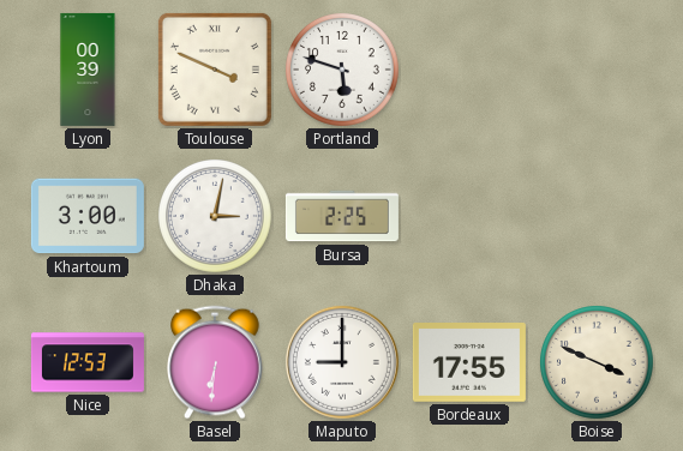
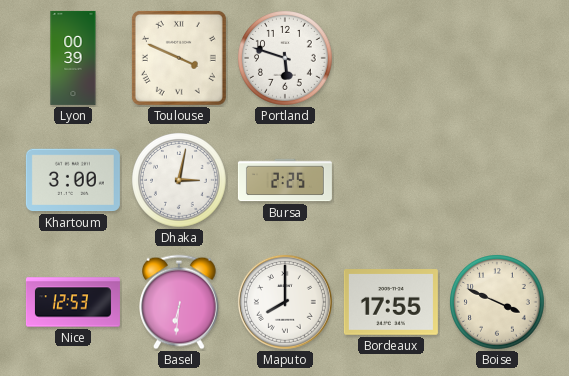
Maputo: 9:00 -> 8:00 (285, 302)
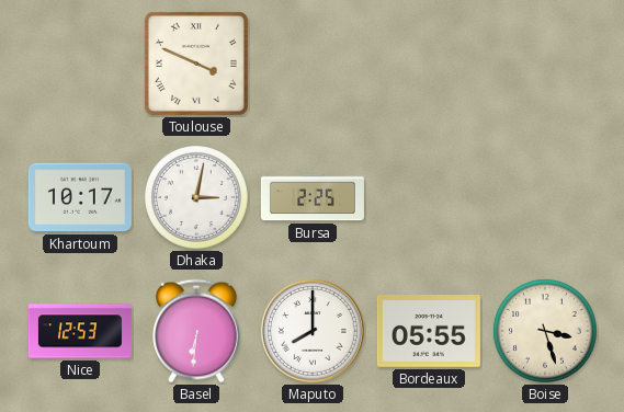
Lyon: 00:39 -> none (73, 58)
Portland: 5:48 -> none (286, 59)
Khartoum: 3:00 -> 10:17 (80, 197)
Bordeaux: 17:55 -> 05:55 (429, 332)
Boise: 3:49 -> 3:27 (546, 332)
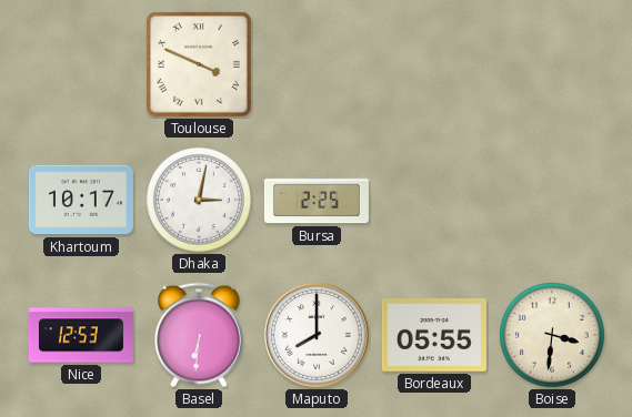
Boise: 3:27 -> 3:31 (553, 336)
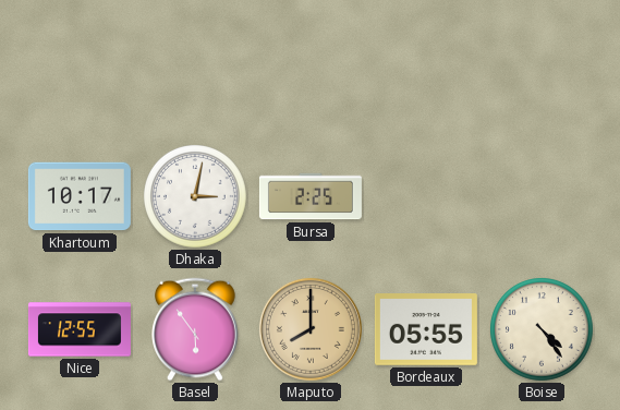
Toulouse: 3:49 -> none (199, 64)
Nice: 12:53 -> 12:55 (80, 329)
Basel: 6:31 -> 5:54 (196, 329)
Maputo dial: white -> champagne (311, 329)
Boise: 3:31 -> 4:24 (543, 330)
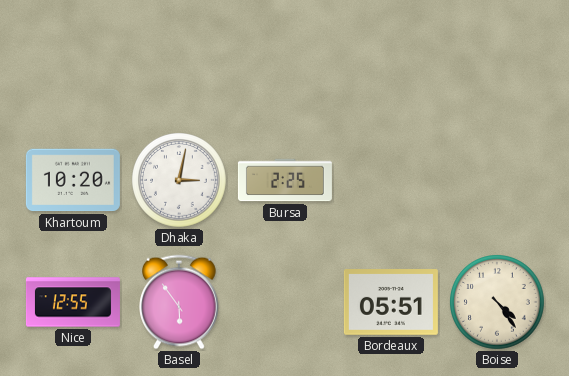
Khartoum: 10:17 -> 10:20 (73, 180)
Maputo: 8:00 -> none (311, 329)
Bordeaux: 05:55 -> 05:51 (391, 303)
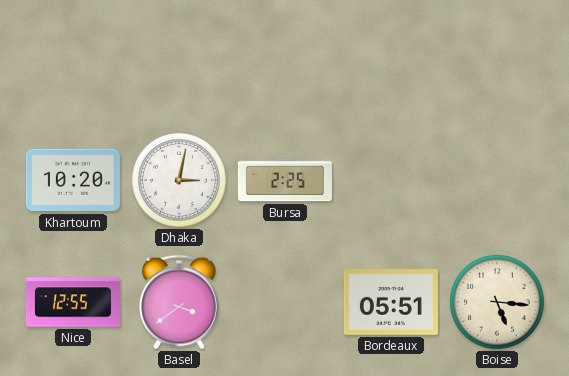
Basel: 5:54 -> 3:39 (180, 302)
Boise: 4:24 -> 5:16 (498, 303)
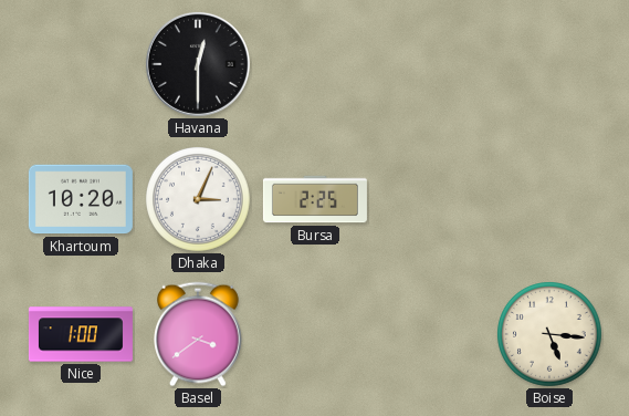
Havana: none -> 12:30 (198, 64)
Dhaka: 3:02 -> 3:04 (199, 200)
Nice: 12:55 -> 1:00 (81, 334)
Bordeaux: 05:51 -> none (391, 303)
